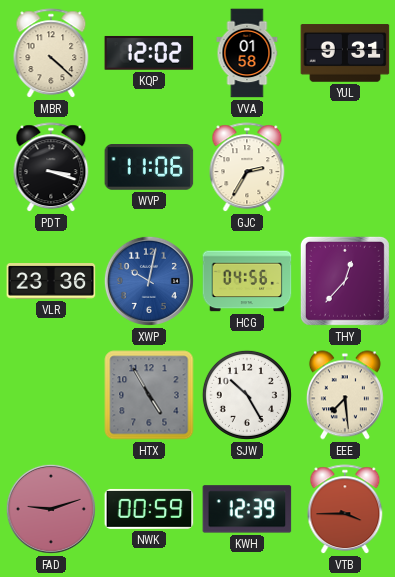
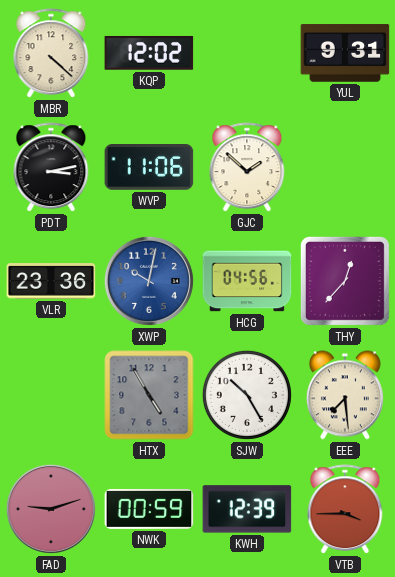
VVA: 01:58 -> none (247, 53)
PDT: 3:18 -> 3:13 (51, 168)
GJC: 2:35 -> 1:52 (247, 168)
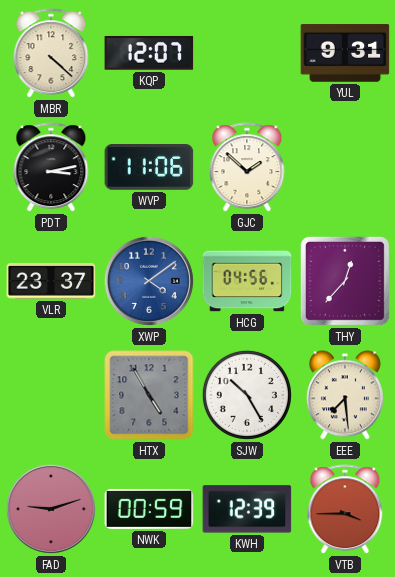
KQP: 12:02 -> 12:07 (149, 53)
VLR: 23:36 -> 23:37 (51, 281)
XWP: 10:02 -> 4:09 (149, 281)
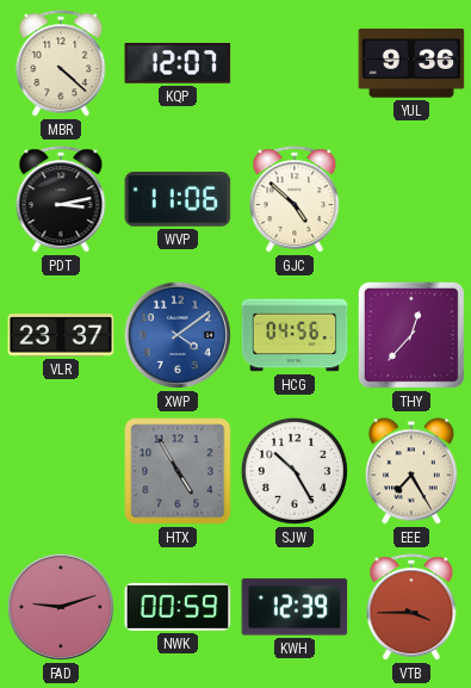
YUL: 9:31 -> 9:36 (411, 63)
GJC: 1:52 -> 4:52 (295, 200)
EEE: 7:29 -> 7:25 (411, 471)
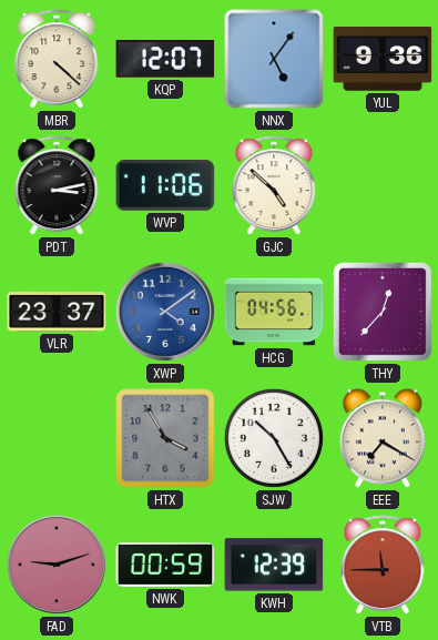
NNX: none -> 5:06 (274, 59)
HTX: 4:55 -> 3:55 (165, 438)
EEE: 7:25 -> 7:20 (383, 438)
VTB: 3:45 -> 11:45 (383, 566)
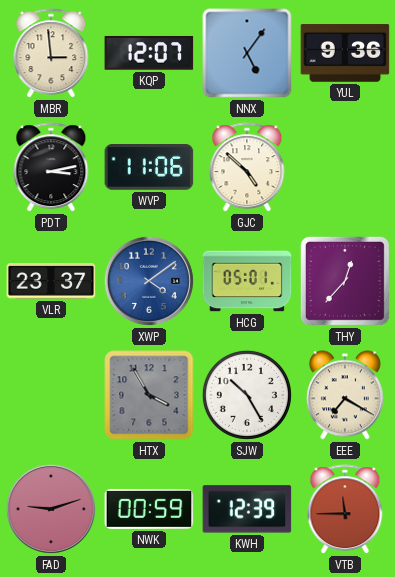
MBR: 4:22 -> 2:59 (51, 54)
HCG: 04:56 -> 05:01 (247, 281)
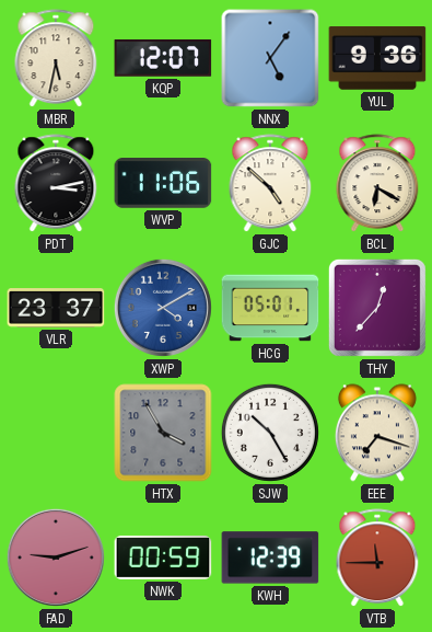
MBR: 2:59 -> 5:32 (56, 59)
BCL: none -> 6:20 (377, 184)
XWP: 4:09 -> 4:10 (163, 308)
EEE: 7:20 -> 7:18 (377, 433)
